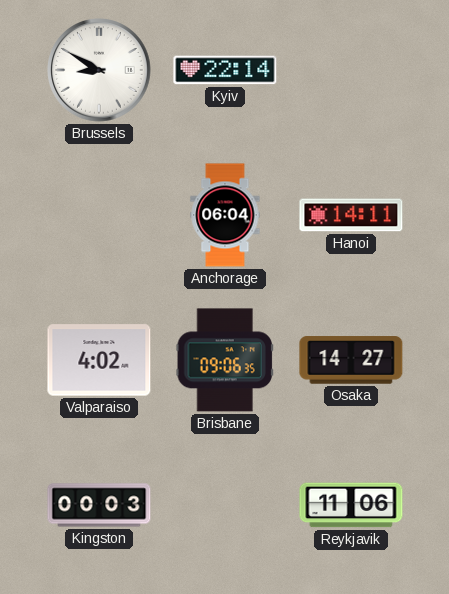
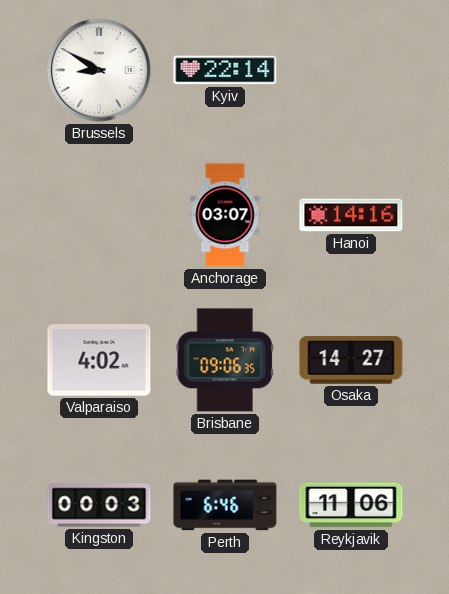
Anchorage: 06:04 -> 03:07 (225, 215)
Hanoi: 14:11 -> 14:16 (351, 215)
Perth: none -> 6:46 (225, 505)
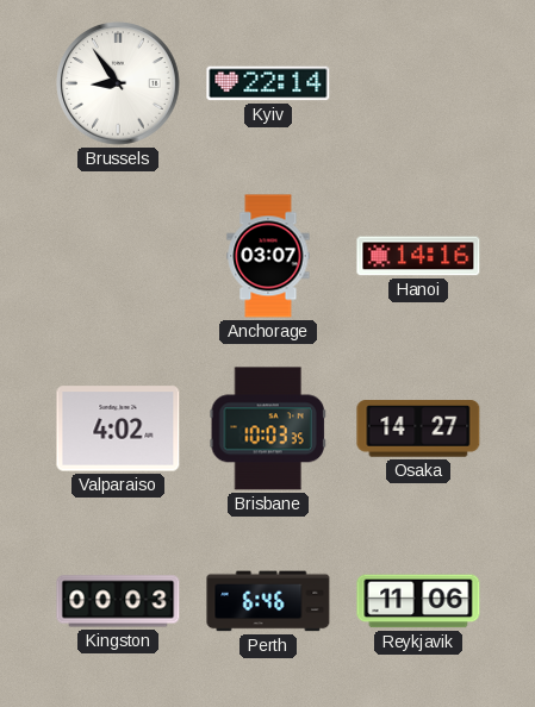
Brussels: 8:50 -> 8:54 (118, 83)
Brisbane: 09:06 -> 10:03 (268, 428)
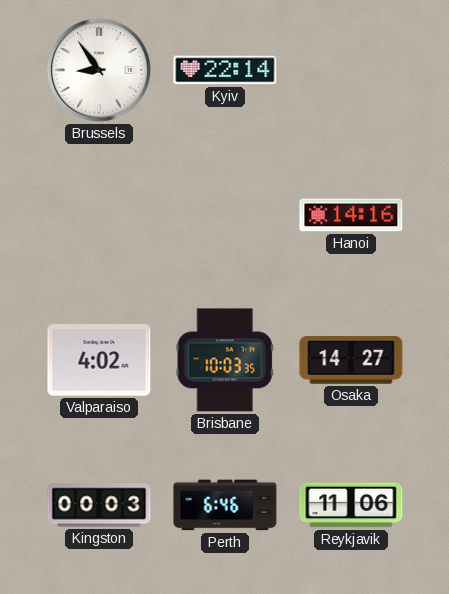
Anchorage: 03:07 -> none (268, 256)
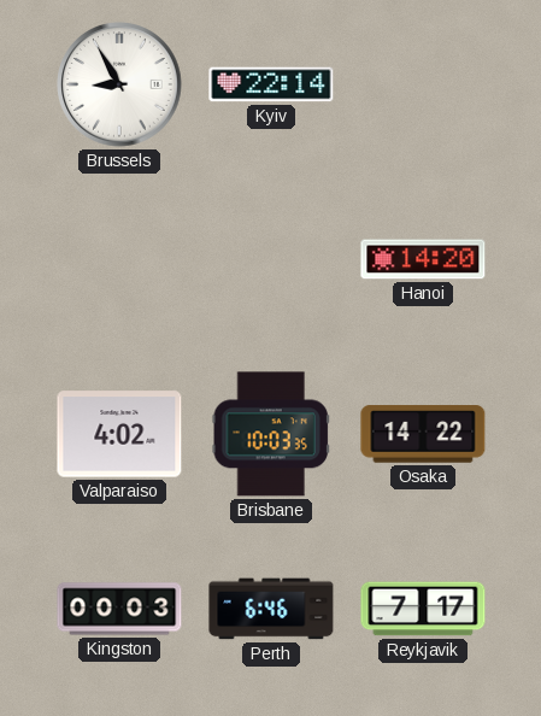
Brussels: 8:54 -> 8:55 (119, 84)
Hanoi: 14:16 -> 14:20 (423, 259)
Osaka: 14:27 -> 14:22 (423, 434)
Reykjavik: 11:06 -> 7:17 (423, 609)
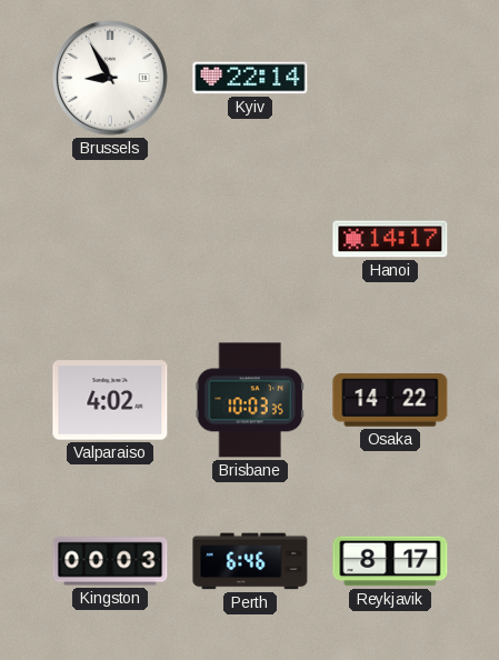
Hanoi: 14:20 -> 14:17 (390, 239)
Reykjavik: 7:17 -> 8:17 (390, 561)
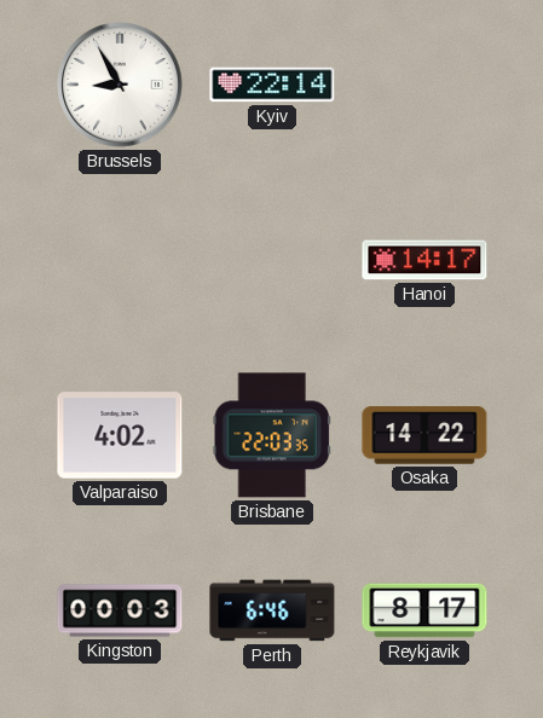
Brisbane: 10:03 -> 22:03 (272, 435)
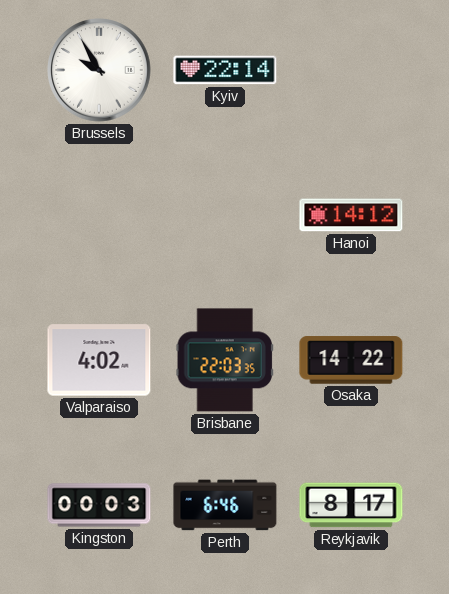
Brussels: 8:55 -> 9:55 (99, 70)
Hanoi: 14:17 -> 14:12 (351, 215)
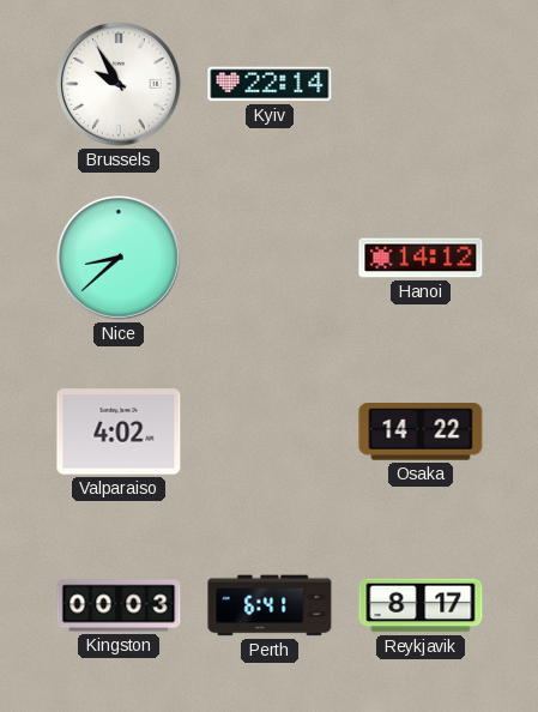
Nice: none -> 8:38 (119, 258)
Brisbane: 22:03 -> none (225, 360)
Perth: 6:46 -> 6:41 (270, 605)
